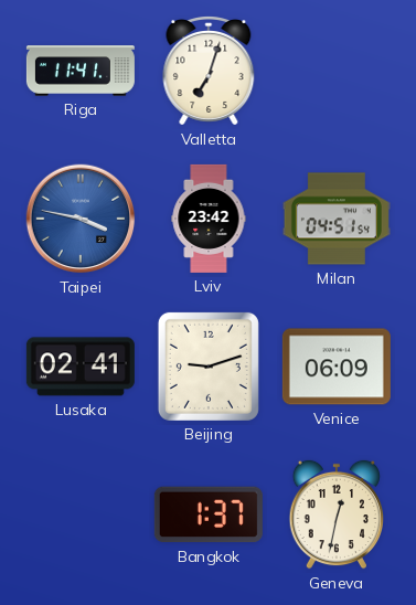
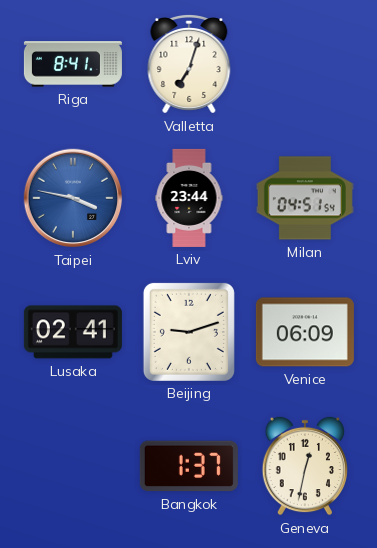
Riga: 11:41 -> 8:41 (73, 64)
Lviv: 23:42 -> 23:44 (189, 198)
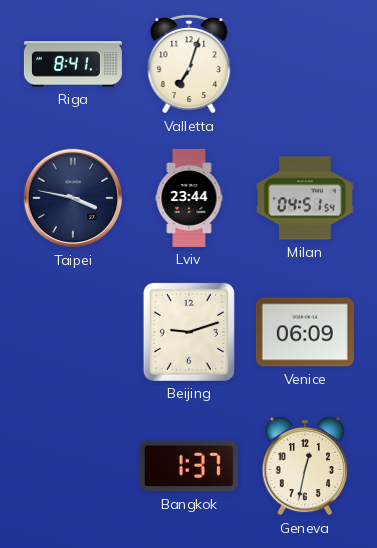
Taipei dial: blue -> navy (73, 198)
Lusaka: 02:41 -> none (73, 332)
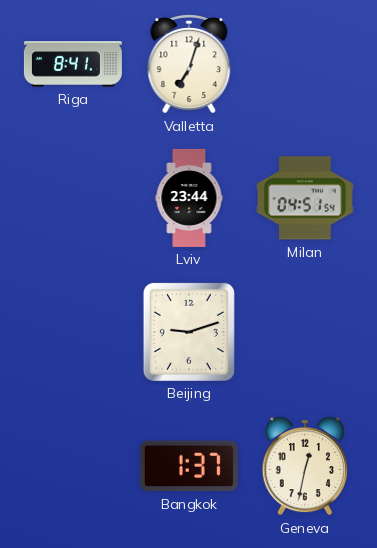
Taipei: 3:47 -> none (73, 198)
Venice: 06:09 -> none (305, 332)
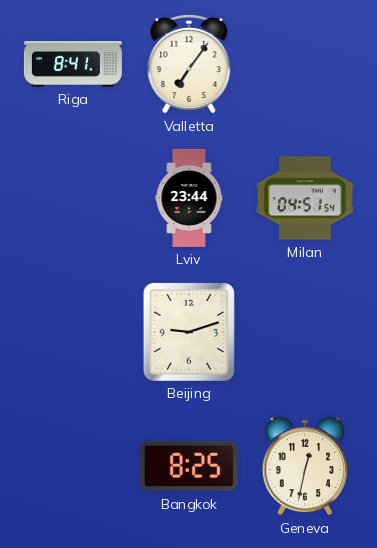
Valletta: 7:03 -> 7:06 (189, 65)
Bangkok: 1:37 -> 8:25 (189, 466)
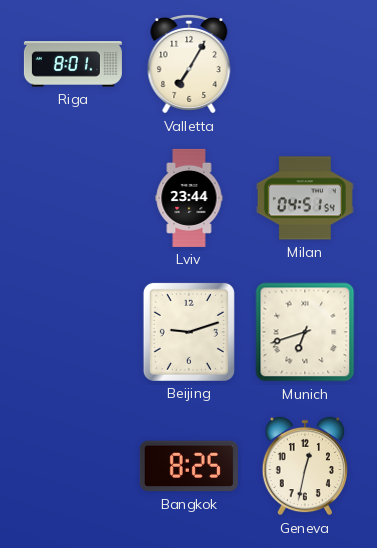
Riga: 8:41 -> 8:01 (73, 64)
Valletta: 7:06 -> 7:05 (189, 65)
Munich: none -> 6:42 (305, 332)
